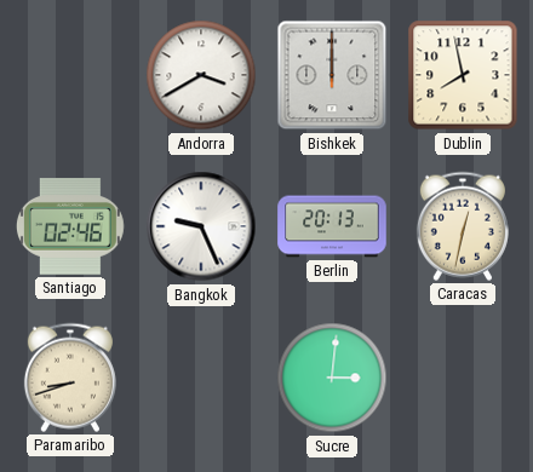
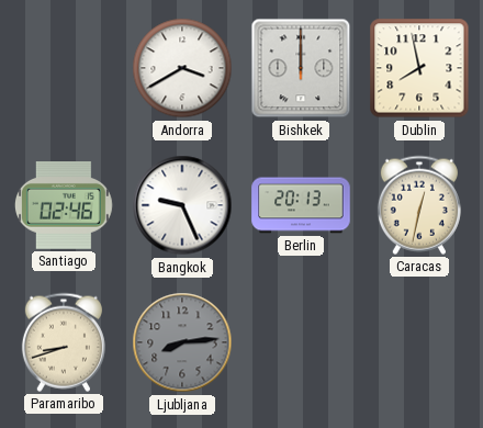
Ljubljana: none -> 8:14 (182, 342)
Sucre: 3:01 -> none (332, 378)
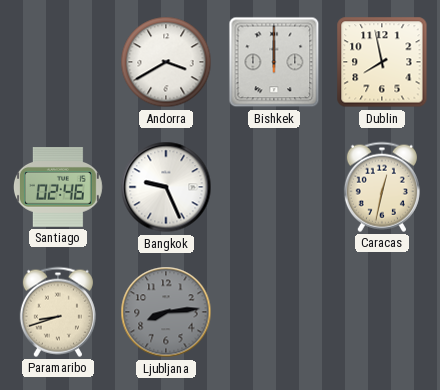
Berlin: 20:13 -> none (301, 205)
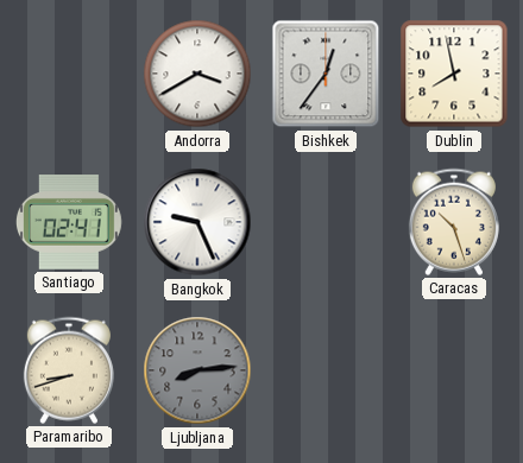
Bishkek: 12:00 -> 12:36 (326, 74)
Santiago: 02:46 -> 02:41 (69, 223)
Caracas: 12:32 -> 10:27 (454, 222)
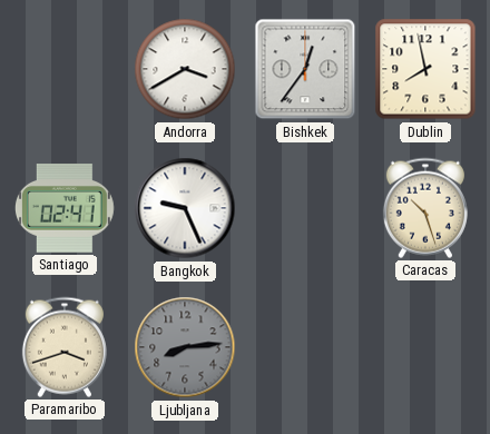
Paramaribo: 8:42 -> 3:42 (65, 347)
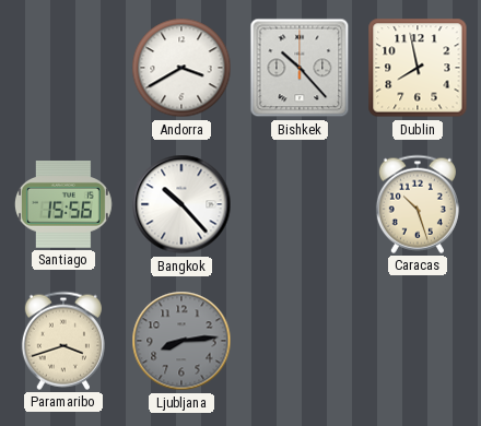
Bishkek: 12:36 -> 10:23 (300, 68)
Santiago: 02:41 -> 15:56 (63, 205)
Bangkok: 9:26 -> 10:23 (181, 204)
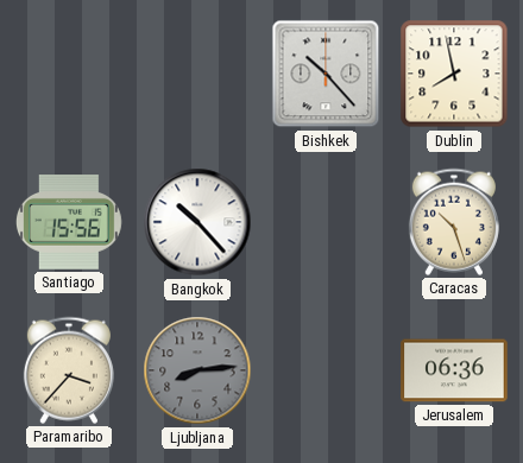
Andorra: 3:40 -> none (181, 68)
Paramaribo: 3:42 -> 3:37 (69, 370)
Jerusalem: none -> 06:36 (454, 370)
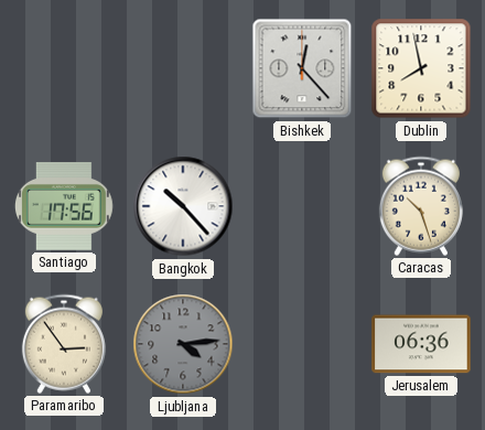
Bishkek: 10:23 -> 12:23 (302, 68)
Santiago: 15:56 -> 17:56 (64, 207)
Paramaribo: 3:37 -> 2:54 (64, 344)
Ljubljana: 8:14 -> 4:14 (183, 344)
